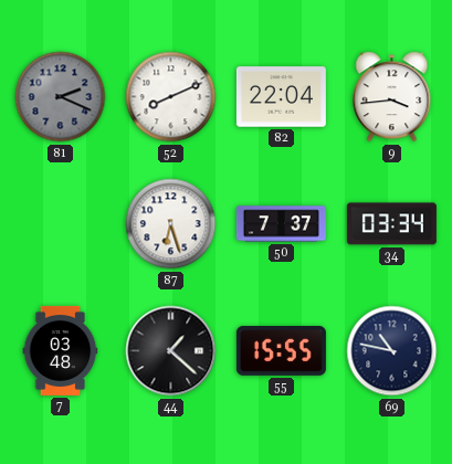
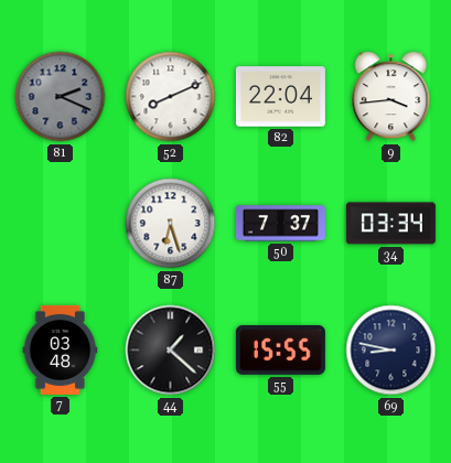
69: 10:47 -> 8:47 (391, 351)
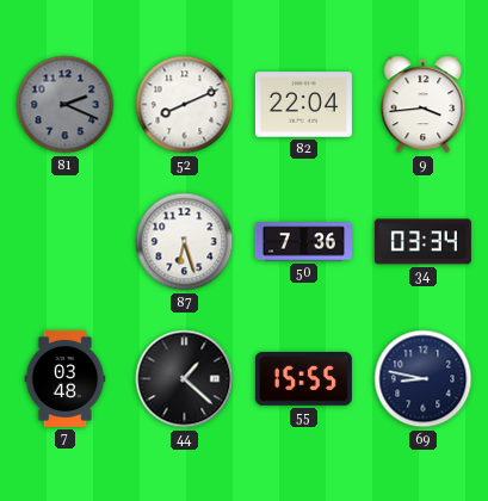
50: 7:37 -> 7:36 (303, 242)
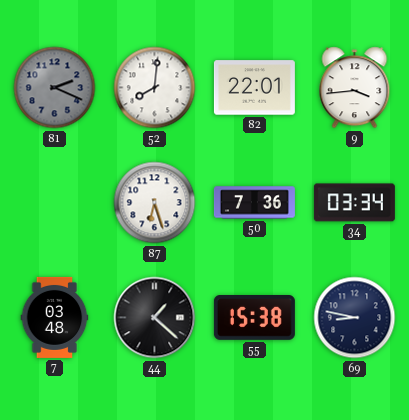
52: 8:11 -> 8:01 (155, 88)
82: 22:04 -> 22:01 (254, 88)
55: 15:55 -> 15:38 (254, 318)
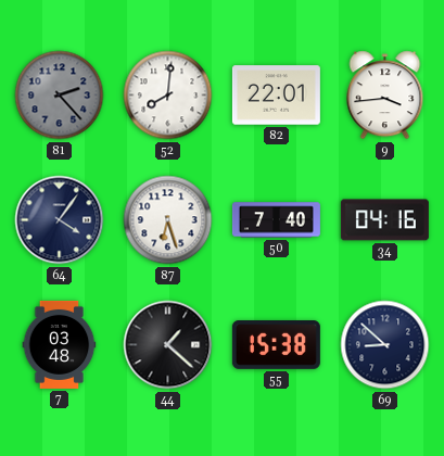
81: 2:19 -> 2:23 (60, 96)
64: none -> 4:06 (60, 220)
50: 7:36 -> 7:40 (276, 220)
34: 03:34 -> 04:16 (384, 220)
69: 8:47 -> 8:52 (385, 345)
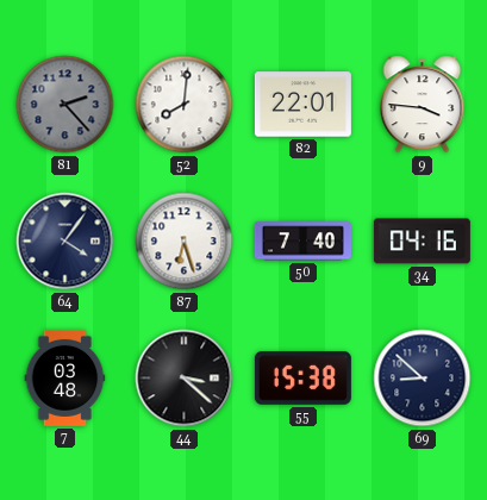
9: 3:44 -> 3:46 (423, 105)
44: 1:22 -> 3:22 (185, 379)
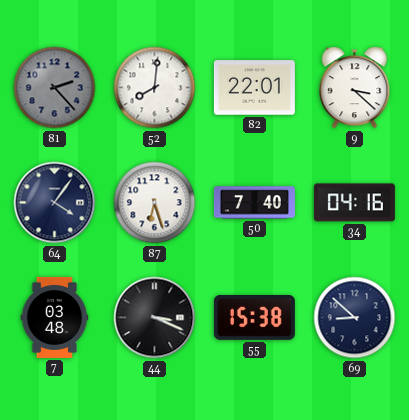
9: 3:46 -> 3:22 (355, 88)
44: 3:22 -> 3:19 (155, 318)
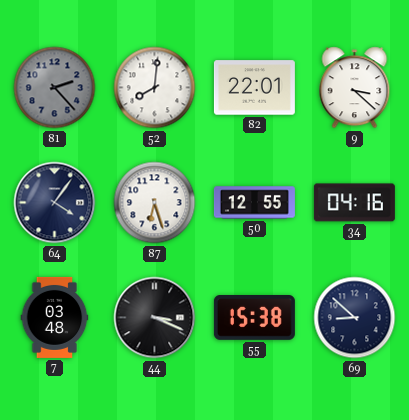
50: 7:40 -> 12:55 (254, 203)
